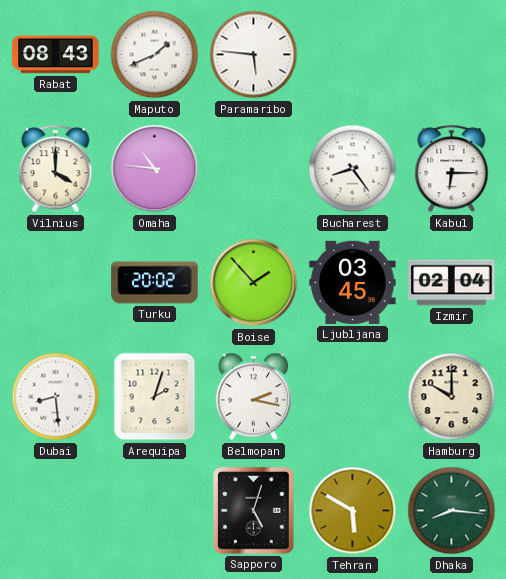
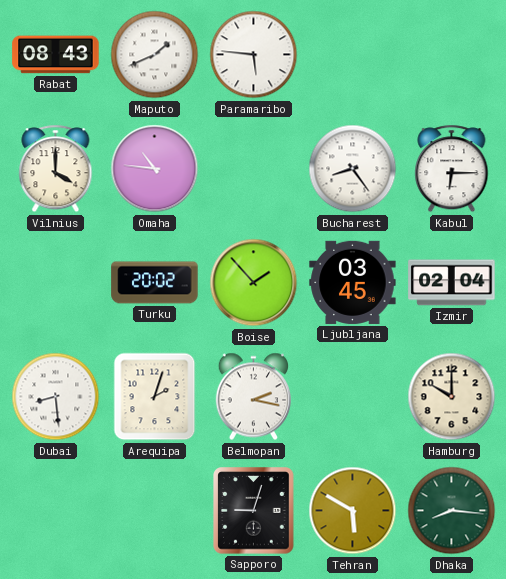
Sapporo: 5:03 -> 9:03 (254, 511)
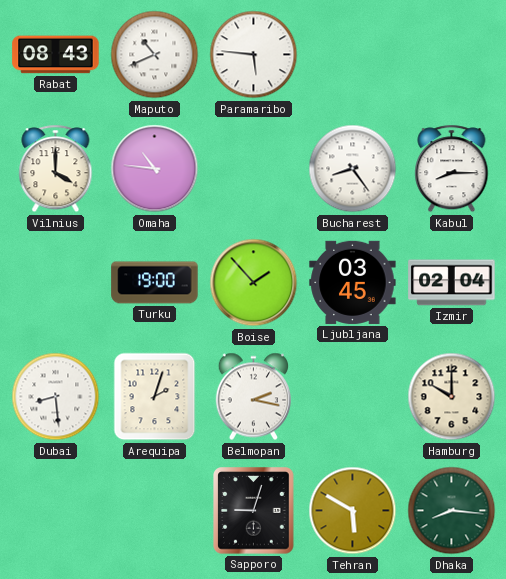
Maputo: 1:41 -> 10:41 (155, 55)
Kabul: 6:15 -> 8:15 (452, 169)
Turku: 20:02 -> 19:00 (155, 283)
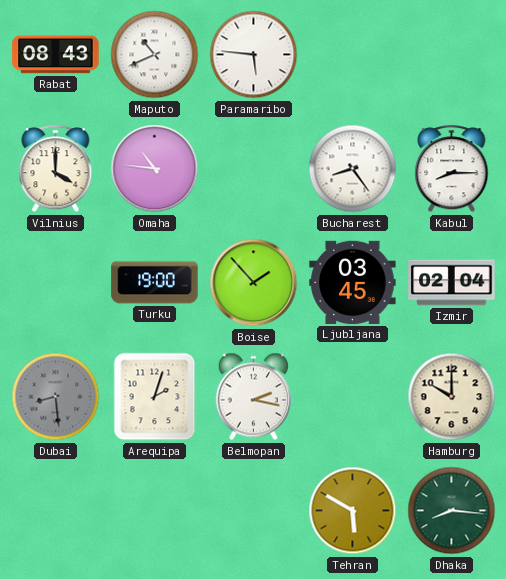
Dubai dial: white -> grey (56, 397)
Sapporo: 9:03 -> none (254, 511)
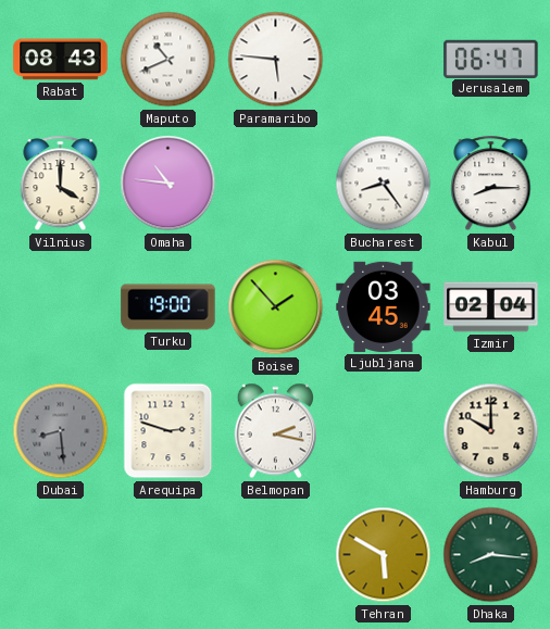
Jerusalem: none -> 06:47 (491, 59)
Arequipa: 2:03 -> 2:48 (168, 431)
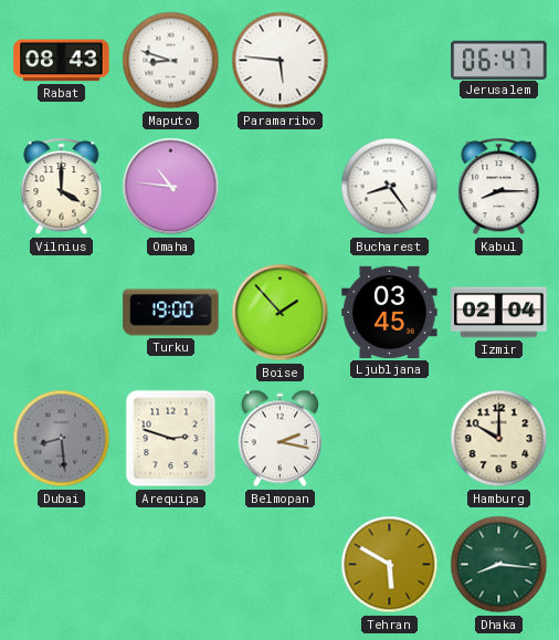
Maputo: 10:41 -> 8:48 (171, 61)
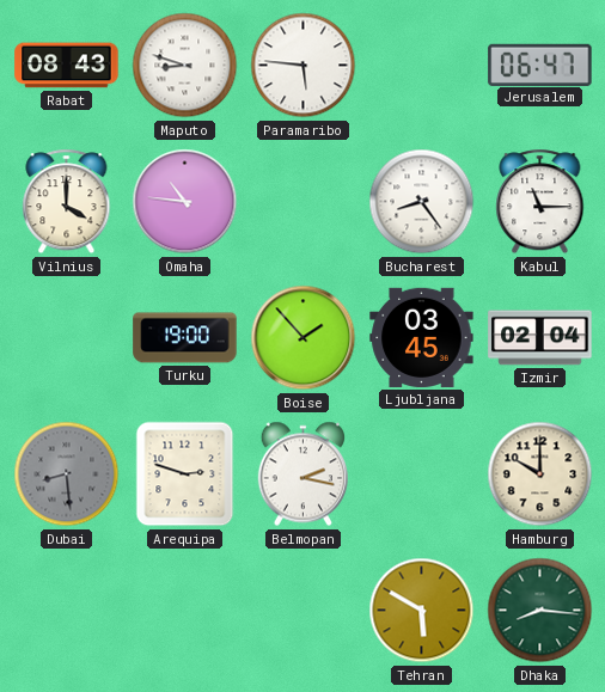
Kabul: 8:15 -> 11:15 (540, 202)
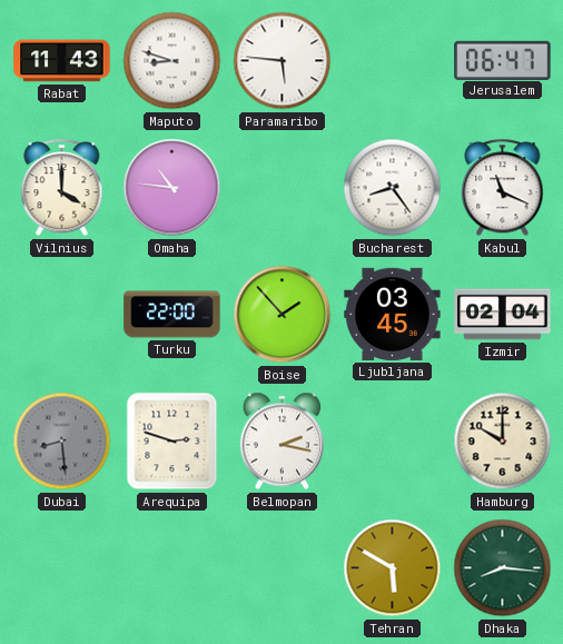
Rabat: 08:43 -> 11:43 (62, 61)
Kabul: 11:15 -> 11:19 (503, 188)
Turku: 19:00 -> 22:00 (172, 315)
